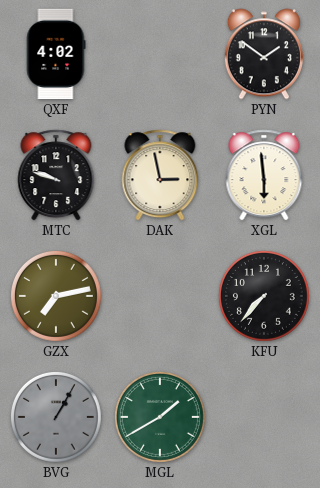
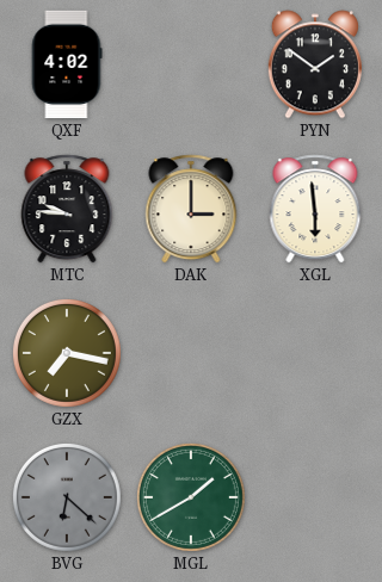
MTC: 9:48 -> 9:46 (67, 209)
DAK: 2:58 -> 3:00 (191, 209)
GZX: 7:13 -> 7:17 (67, 353)
KFU: 7:37 -> none (264, 296)
BVG: 1:05 -> 6:22 (67, 497)
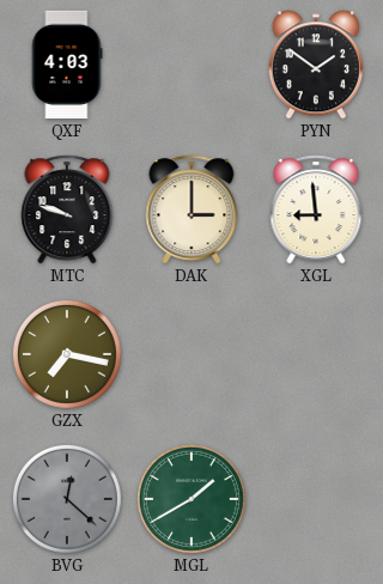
QXF: 4:02 -> 4:03 (67, 65)
MTC: 9:46 -> 9:48 (67, 209)
XGL: 5:59 -> 8:59 (316, 209)
BVG: 6:22 -> 12:22 (67, 499)
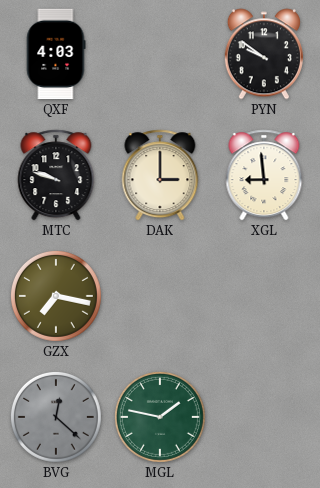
PYN: 1:51 -> 9:51 (264, 54)
MGL: 1:40 -> 1:47 (160, 417)
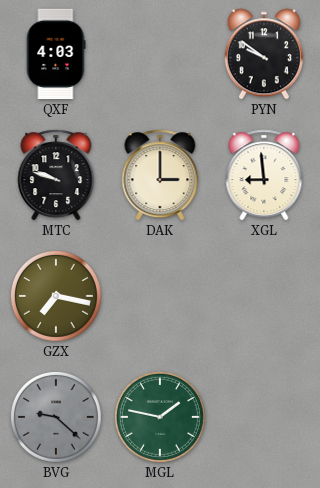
BVG: 12:22 -> 9:22 (56, 417)
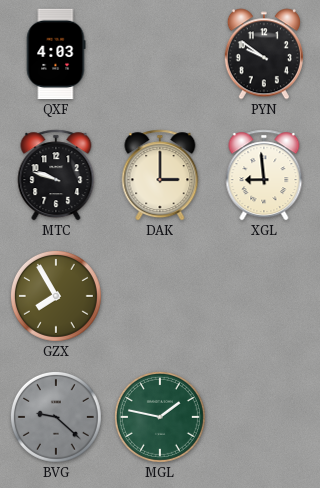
GZX: 7:17 -> 7:55 (56, 296)
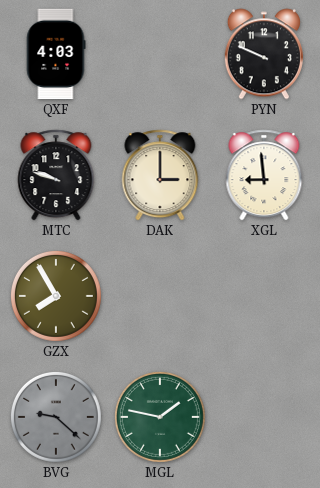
PYN: 9:51 -> 9:49 (264, 54)
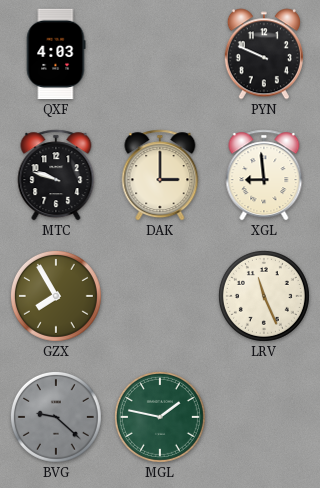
LRV: none -> 11:26 (264, 296)
